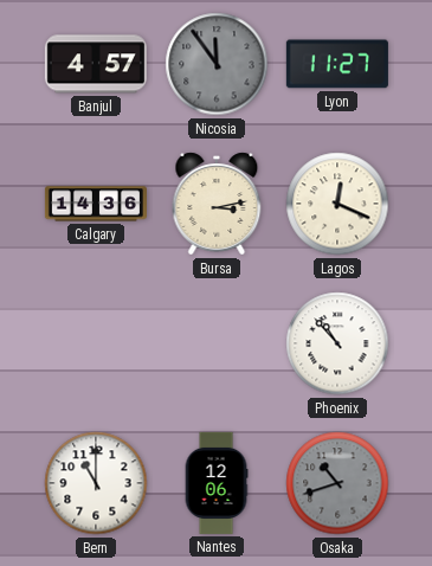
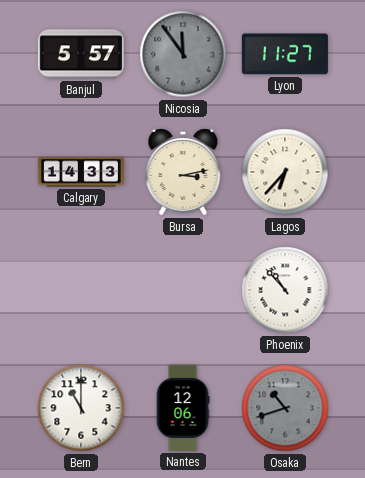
Banjul: 4:57 -> 5:57 (81, 54)
Calgary: 14:36 -> 14:33 (81, 172)
Lagos: 12:19 -> 6:37 (285, 172)
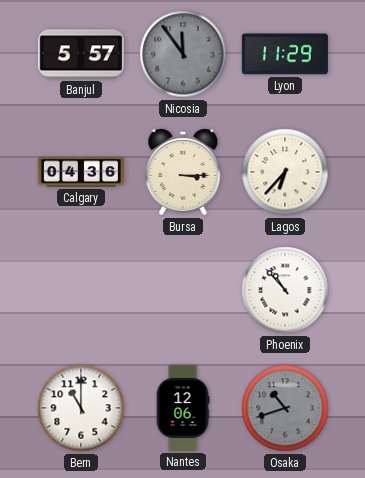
Lyon: 11:27 -> 11:29 (285, 54)
Calgary: 14:33 -> 04:36 (81, 172)
Bursa: 3:13 -> 3:15 (183, 172)
